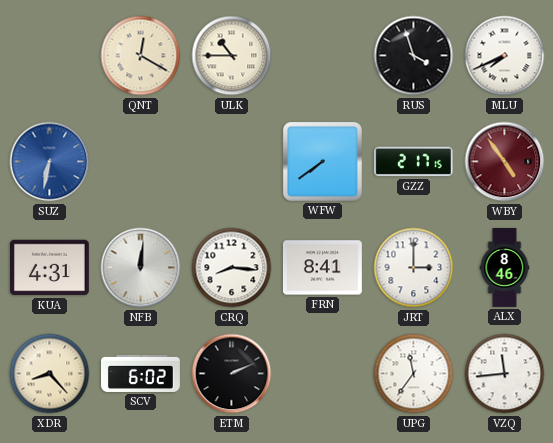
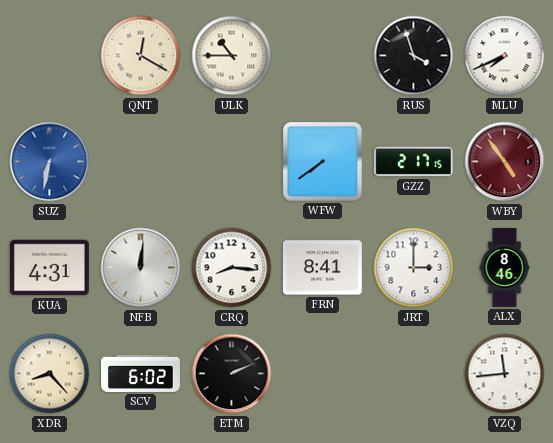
UPG: 11:36 -> none (414, 374)
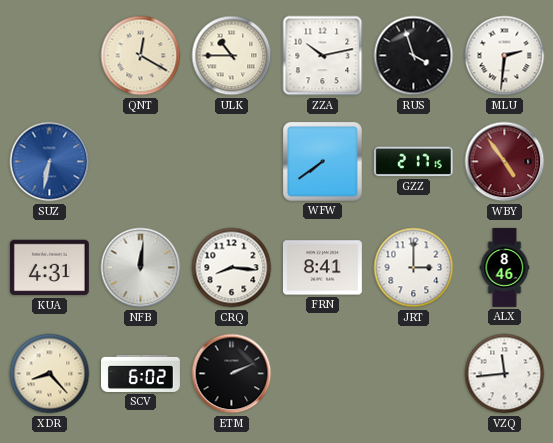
ZZA: none -> 10:13 (323, 56)
MLU: 7:41 -> 2:31 (505, 56)
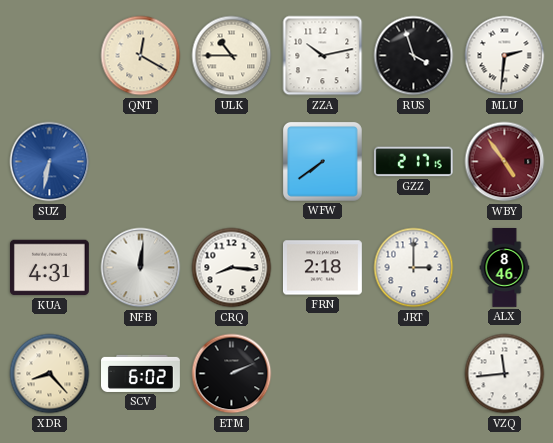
FRN: 8:41 -> 2:18 (322, 268)
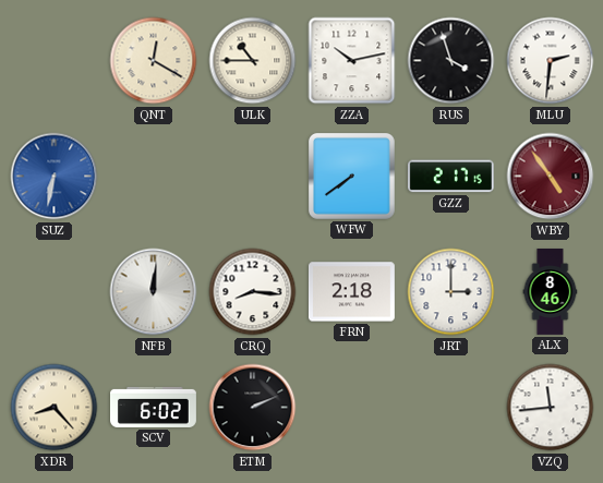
KUA: 4:31 -> none (49, 268)
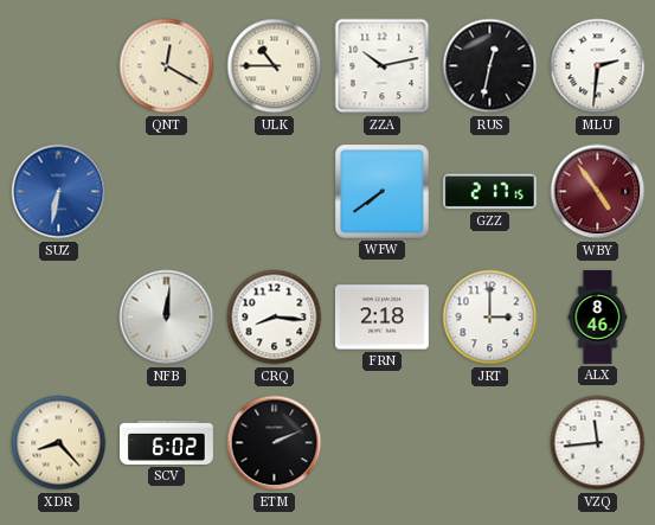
RUS: 3:57 -> 12:32 (490, 66)
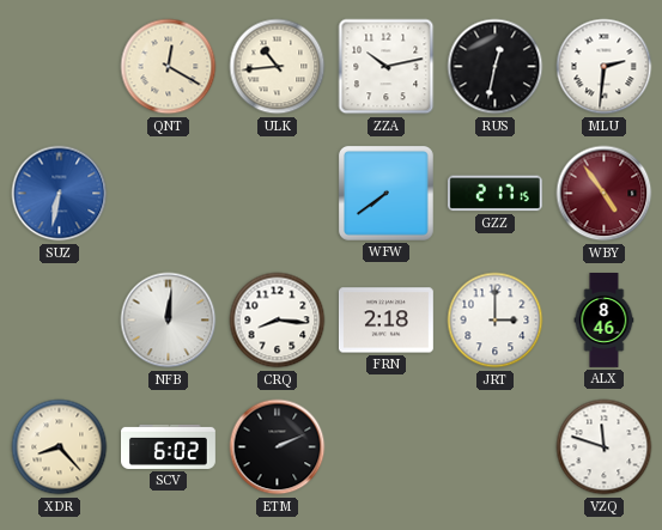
ULK: 10:45 -> 10:44 (278, 67)
VZQ: 11:44 -> 11:48 (605, 447)
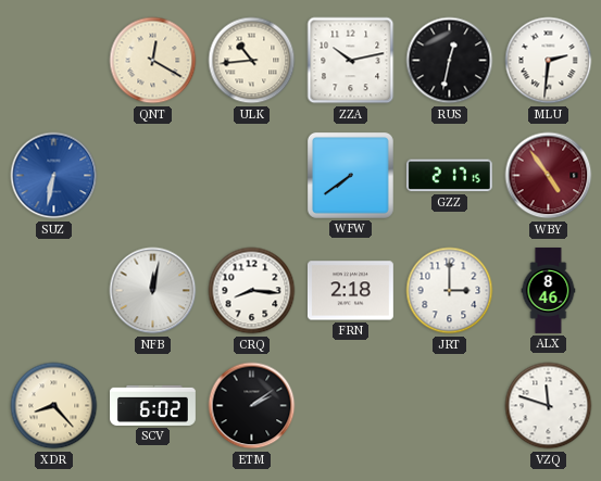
NFB: 12:01 -> 12:02 (153, 291)
ETM: 2:11 -> 2:09 (252, 406)
